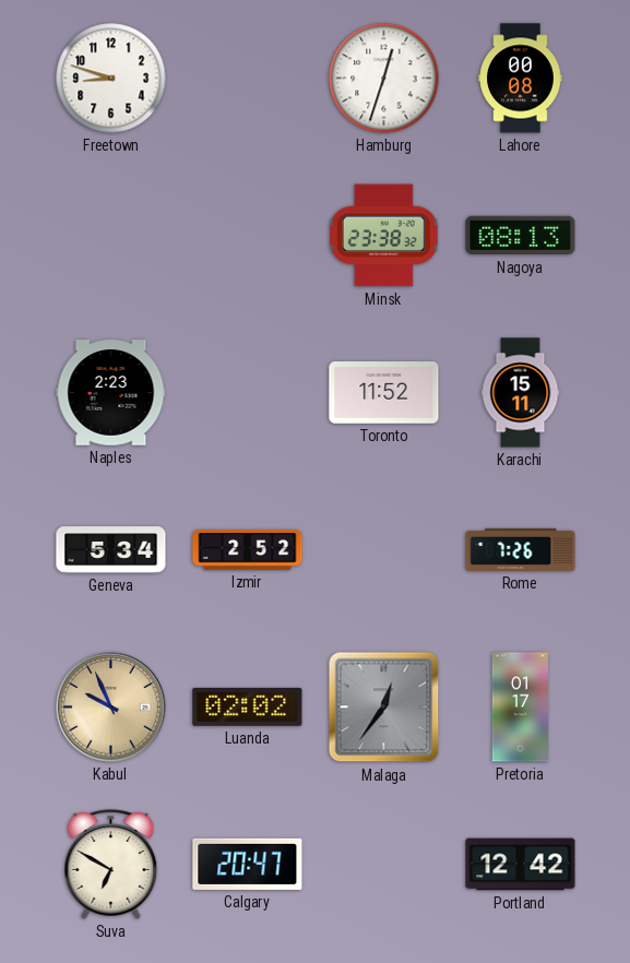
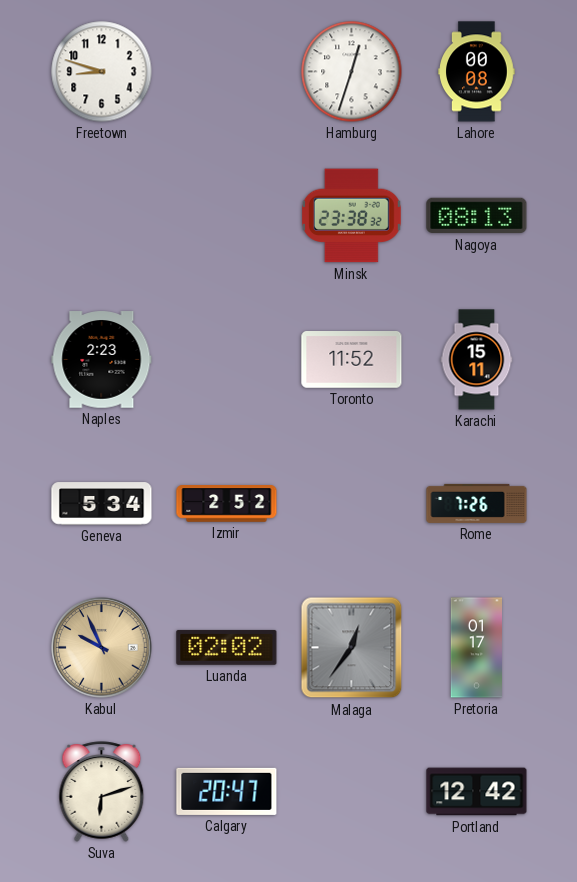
Suva: 6:50 -> 6:12 (102, 792)
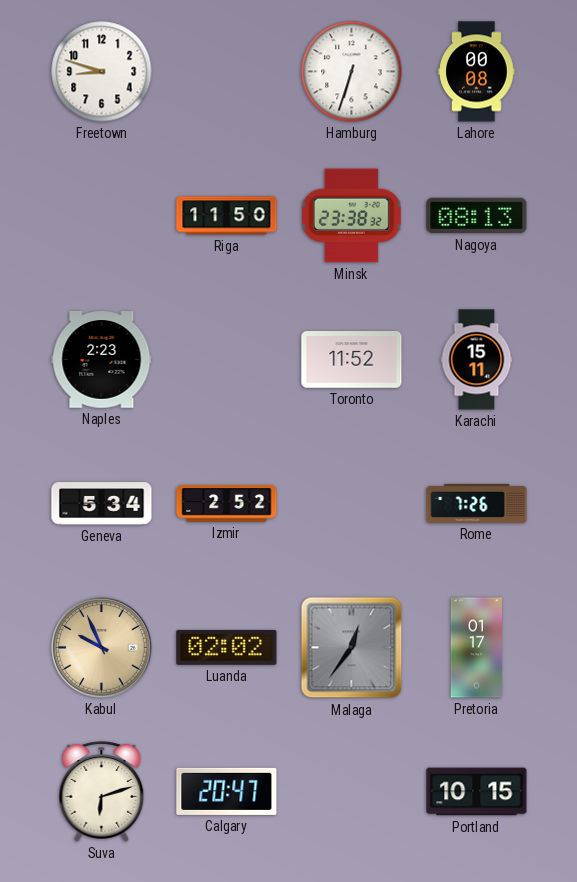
Hamburg: 12:33 -> 6:33 (352, 72)
Riga: none -> 11:50 (227, 216)
Portland: 12:42 -> 10:15 (477, 792)
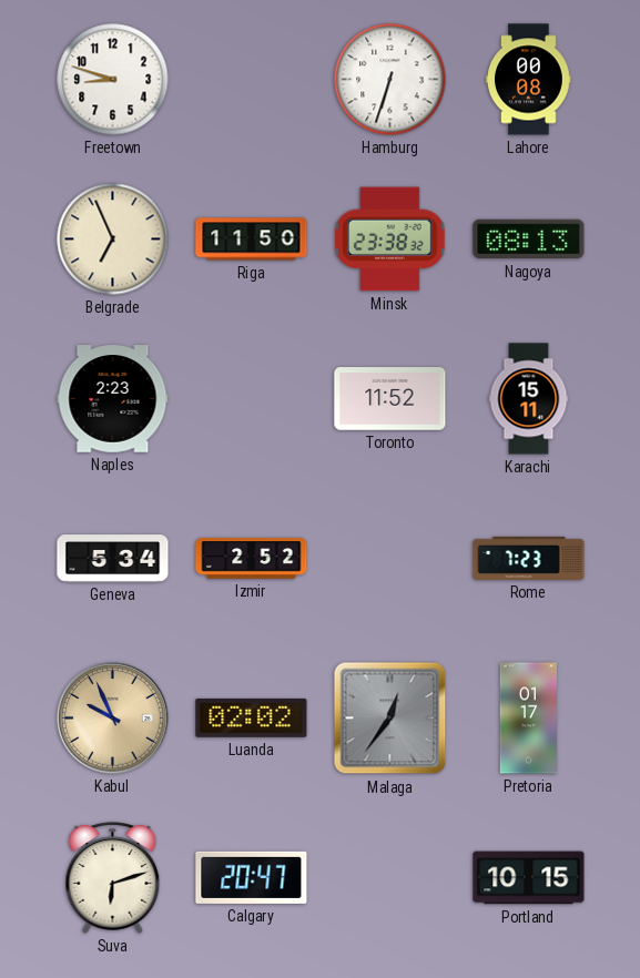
Belgrade: none -> 6:56 (113, 240)
Rome: 7:26 -> 7:23 (529, 558)
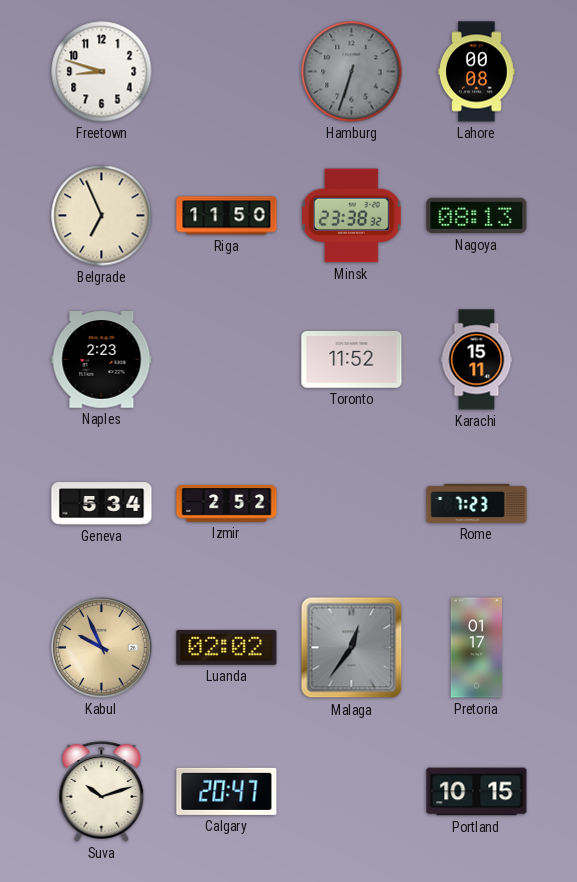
Hamburg dial: white -> grey (352, 72)
Suva: 6:12 -> 10:12 (102, 792)
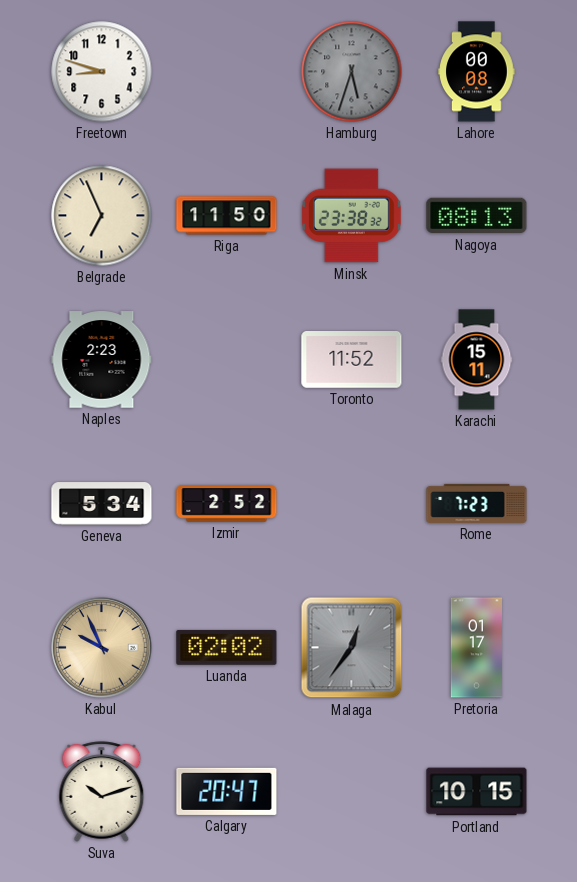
Hamburg: 6:33 -> 5:33 (352, 72)
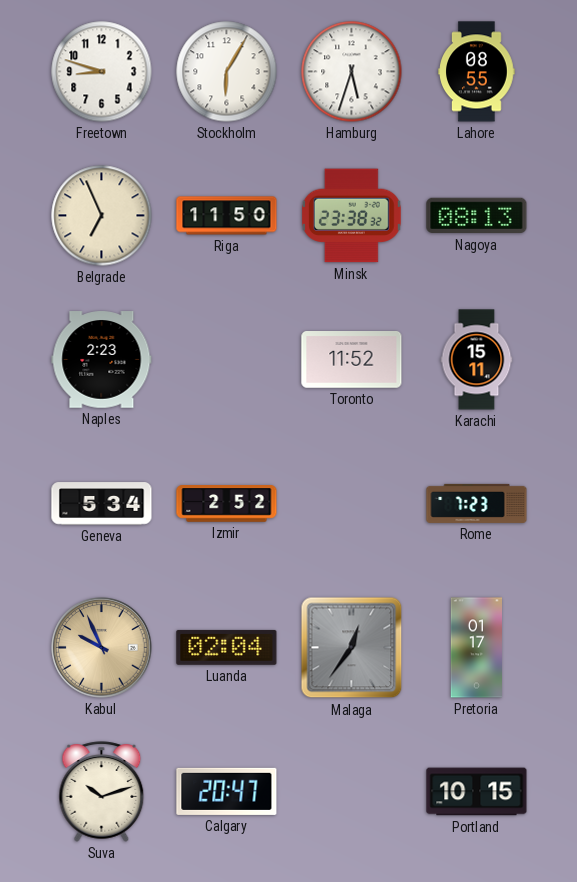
Stockholm: none -> 6:05 (227, 72)
Hamburg dial: grey -> white (352, 72)
Lahore: 00:08 -> 08:55 (477, 72)
Luanda: 02:02 -> 02:04 (227, 647)
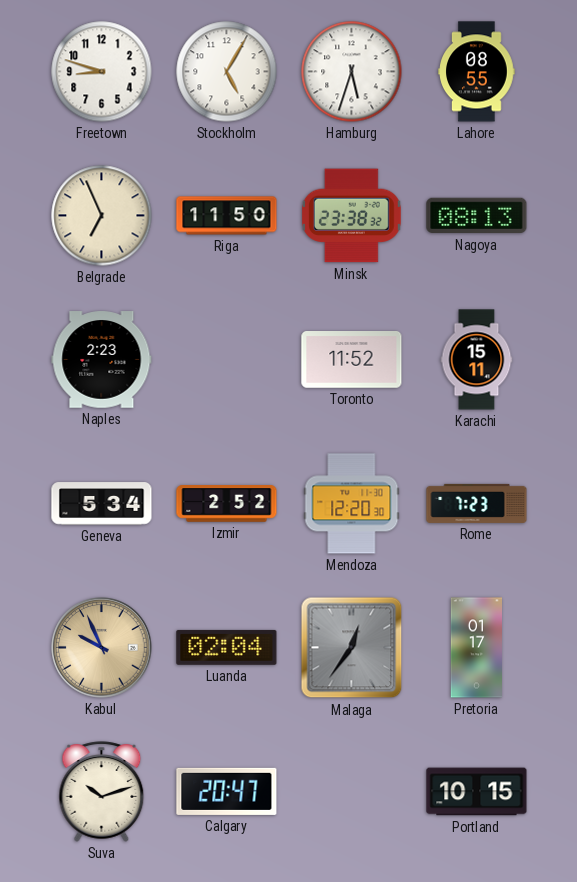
Stockholm: 6:05 -> 5:05 (227, 72)
Mendoza: none -> 12:20 (352, 504)
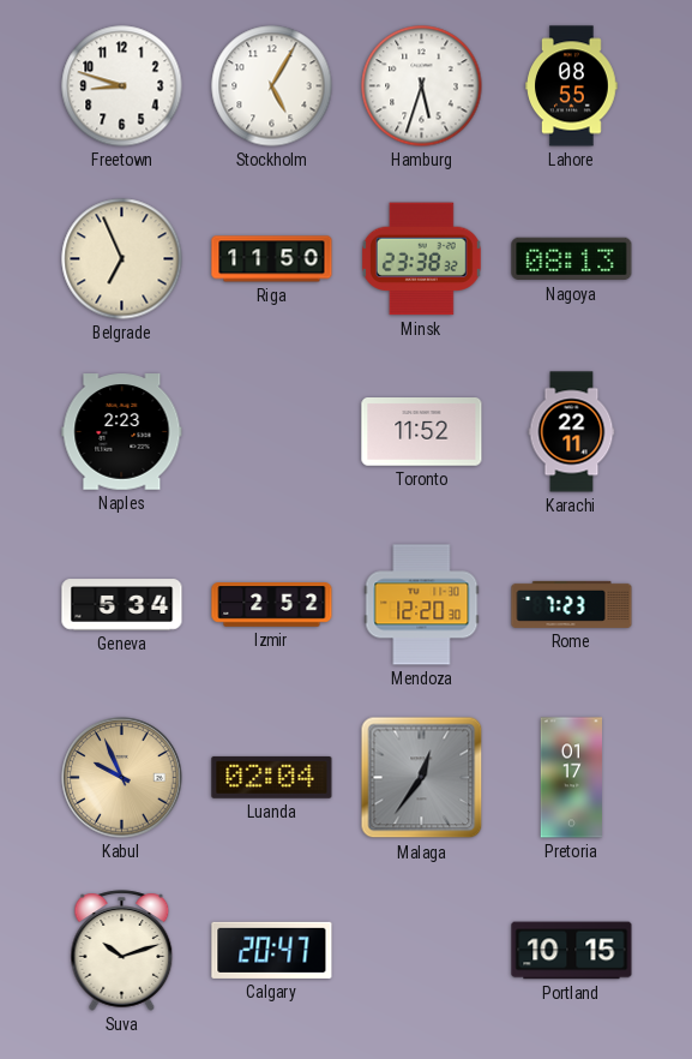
Karachi: 15:11 -> 22:11 (572, 432)
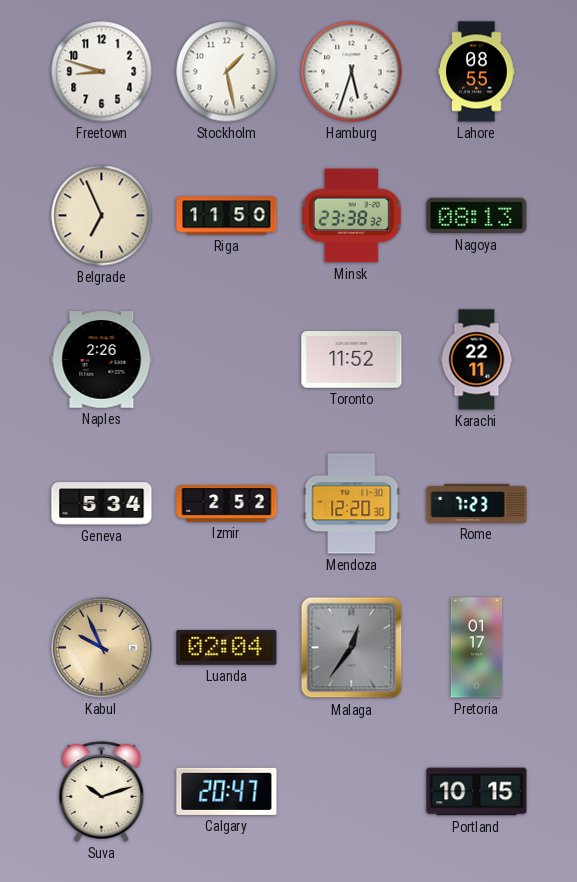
Stockholm: 5:05 -> 1:28 (227, 72)
Naples: 2:23 -> 2:26 (102, 360)
